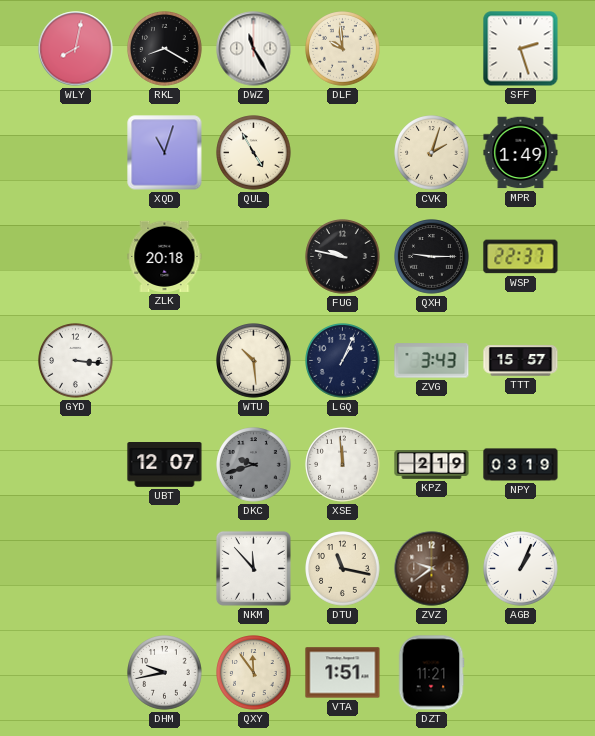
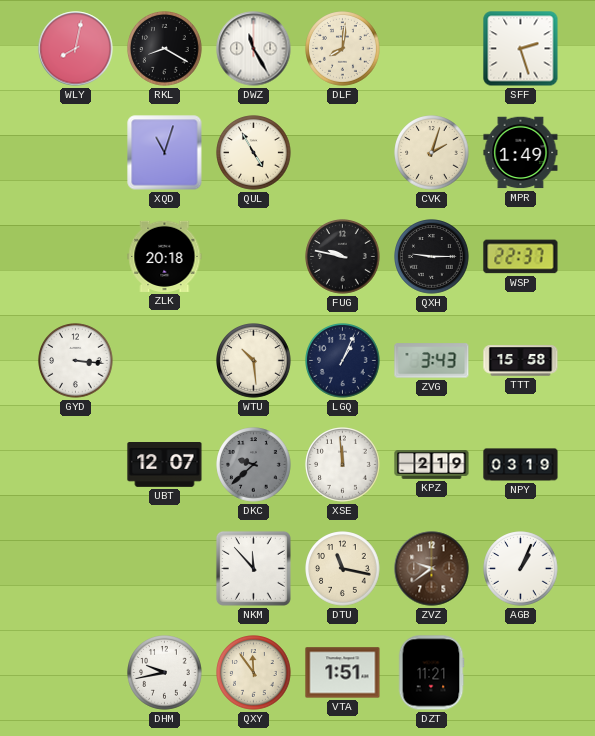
DLF: 9:59 -> 8:01 (343, 49)
TTT: 15:57 -> 15:58 (521, 361)
DKC: 9:42 -> 9:38 (254, 465)
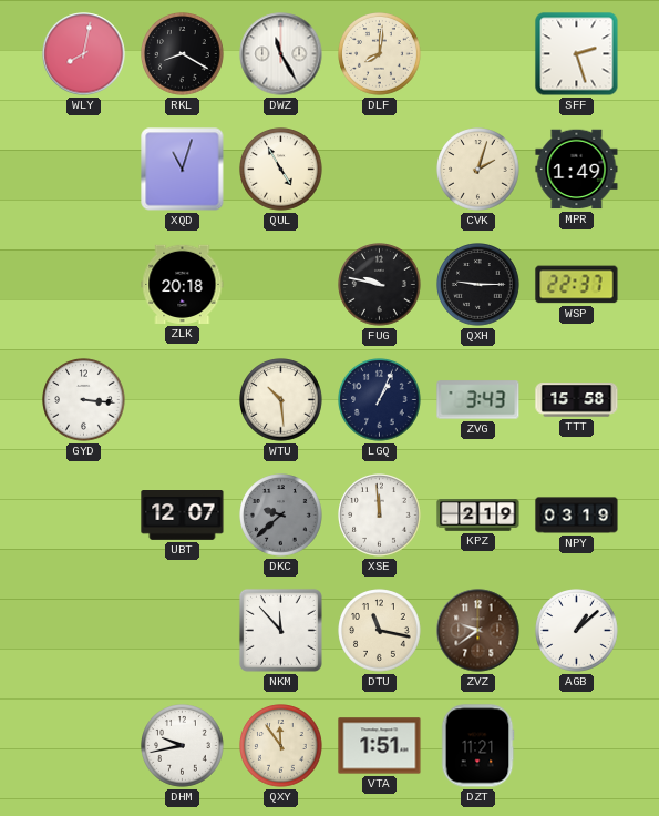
AGB: 1:04 -> 1:08 (577, 631)
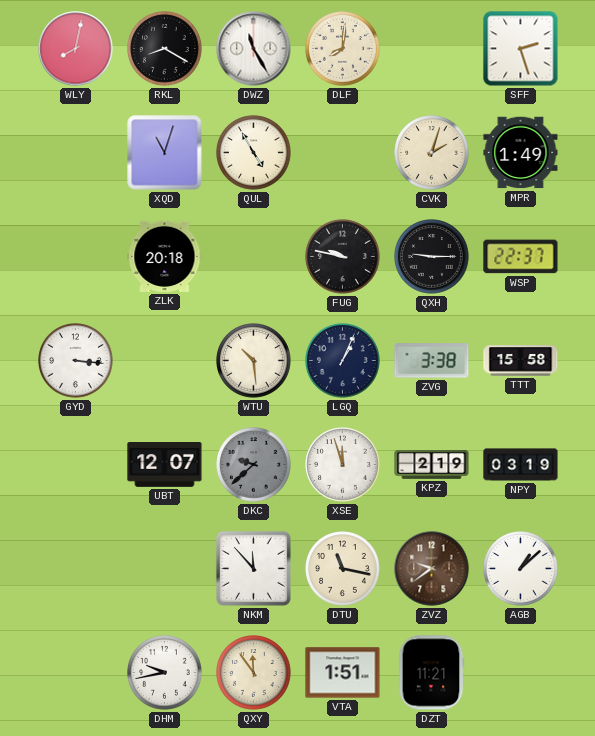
ZVG: 3:43 -> 3:38 (432, 361)
XSE: 11:59 -> 11:57 (343, 465)
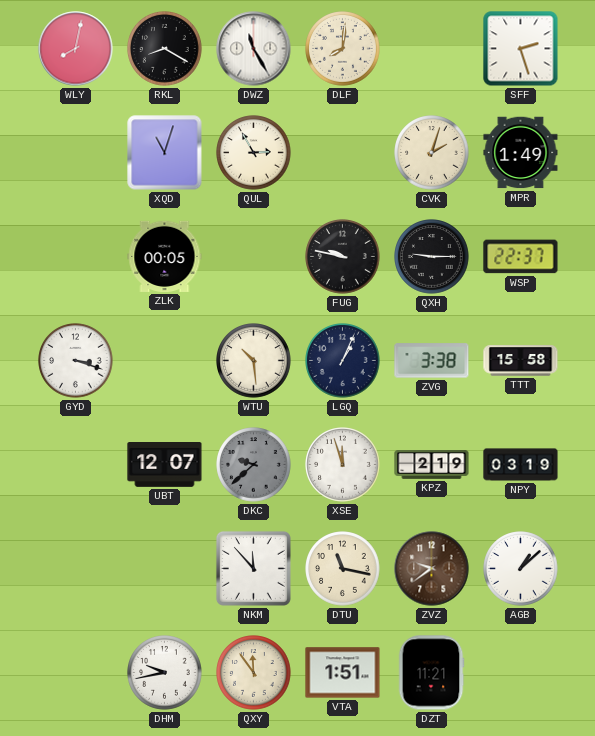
QUL: 4:55 -> 2:55 (254, 153)
ZLK: 20:18 -> 00:05 (165, 256)
GYD: 3:16 -> 3:18 (76, 361)
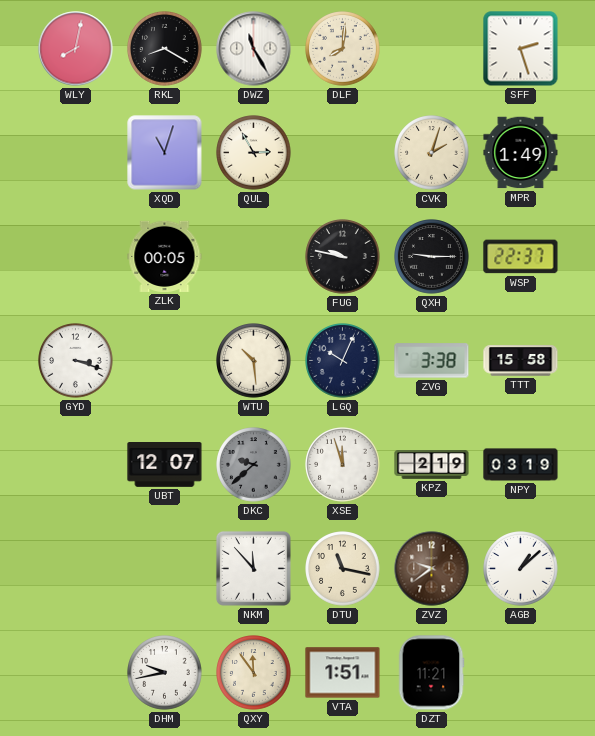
LGQ: 1:04 -> 10:04 (343, 361)
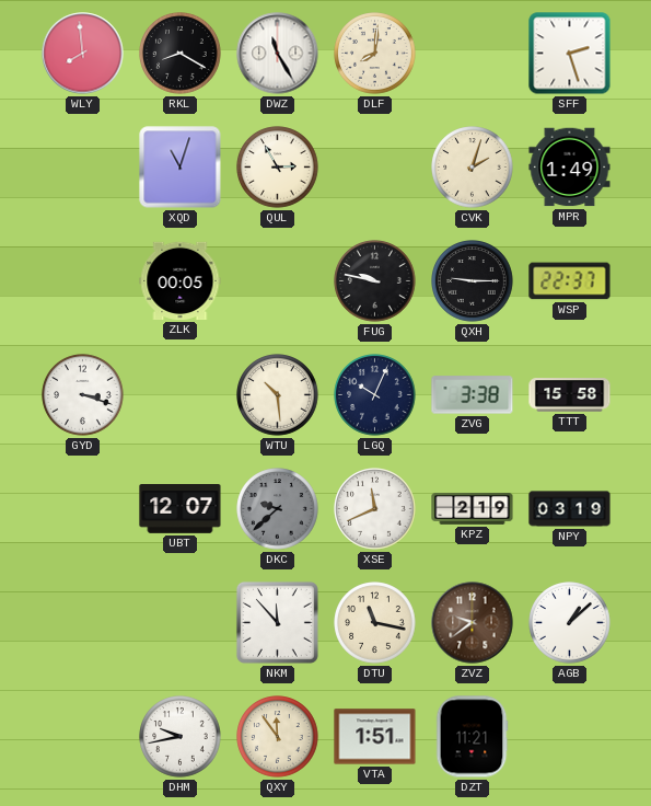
WLY: 8:02 -> 7:59 (83, 54)
XSE: 11:57 -> 11:41 (375, 509)
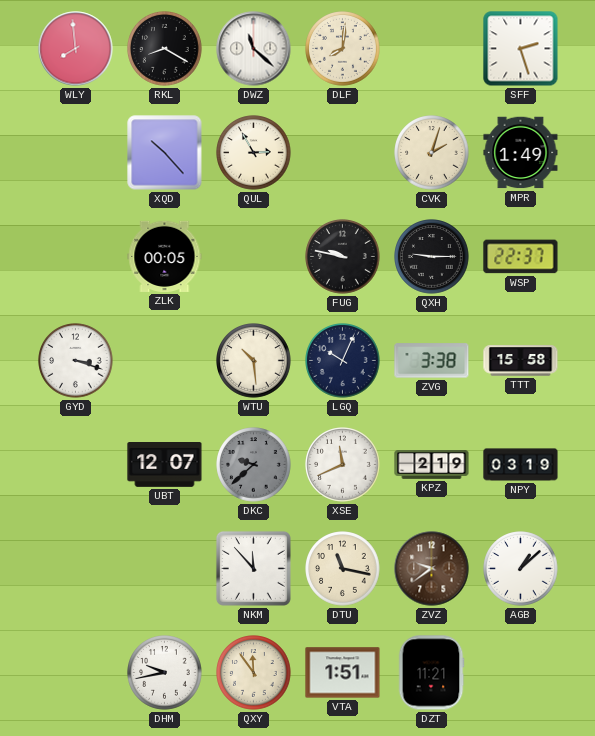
DWZ: 11:25 -> 11:22 (254, 49)
XQD: 11:03 -> 10:23 (165, 153)
